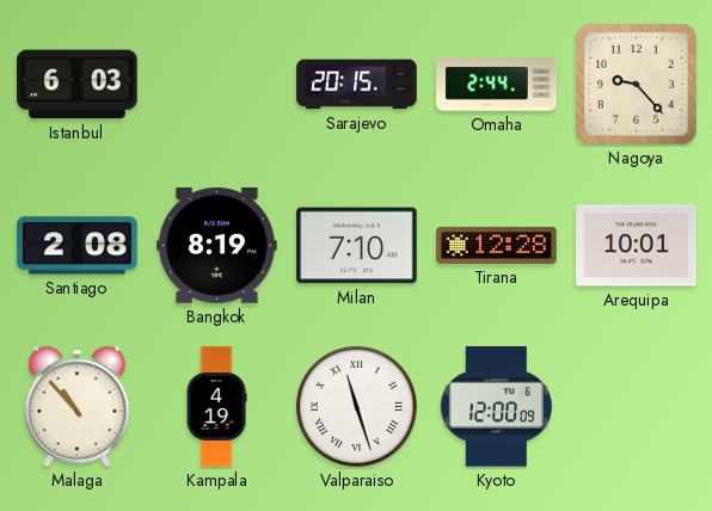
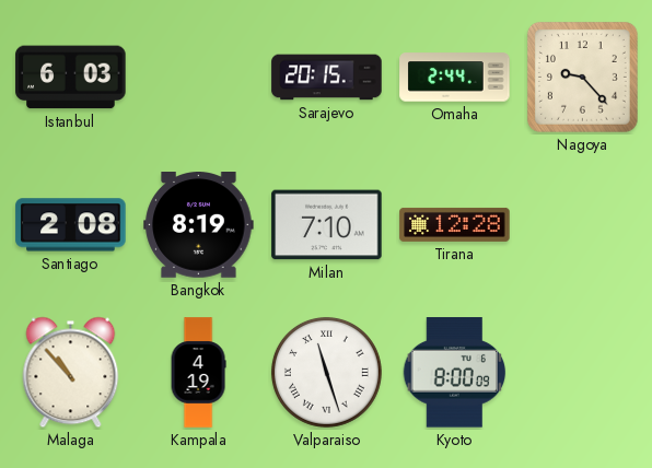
Arequipa: 10:01 -> none (637, 246)
Kyoto: 12:00 -> 8:00 (455, 373)
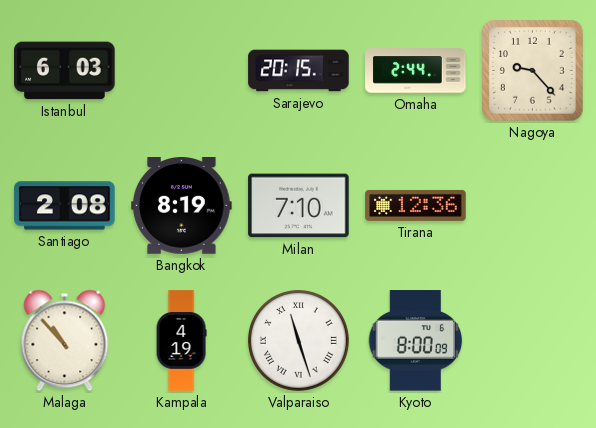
Tirana: 12:28 -> 12:36 (416, 205)
